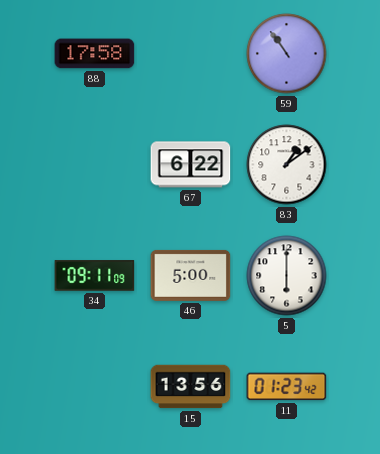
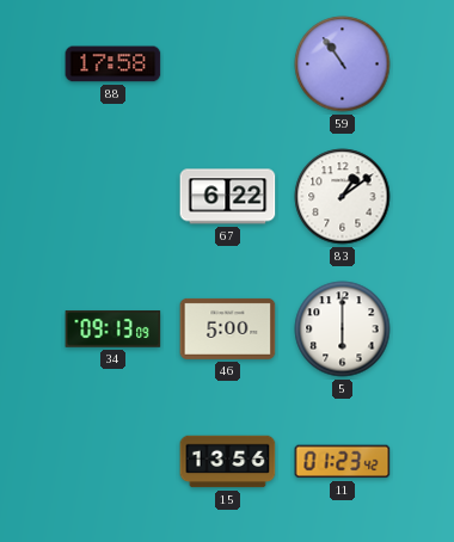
34: 09:11 -> 09:13 (113, 329)
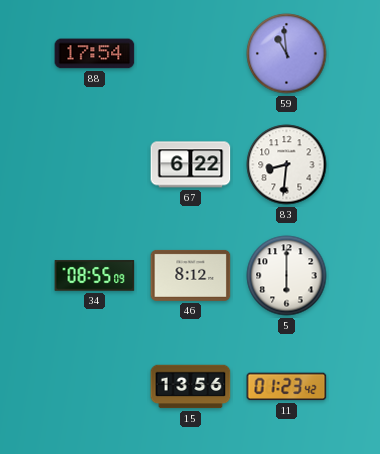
88: 17:58 -> 17:54 (95, 54)
59: 10:54 -> 10:59 (287, 54)
83: 1:09 -> 8:31 (287, 165)
34: 09:13 -> 08:55 (95, 276)
46: 5:00 -> 8:12 (191, 275)
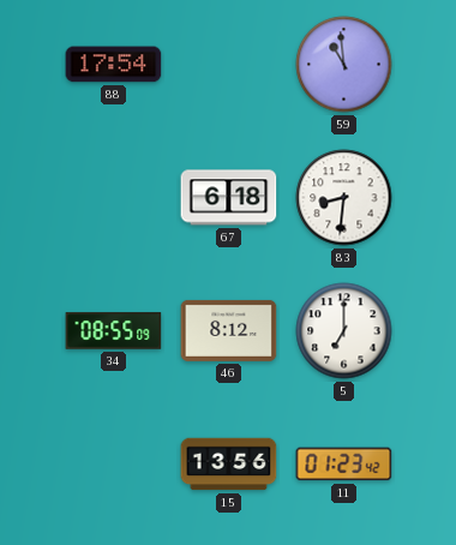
67: 6:22 -> 6:18 (229, 198)
5: 6:00 -> 7:00 (344, 331)
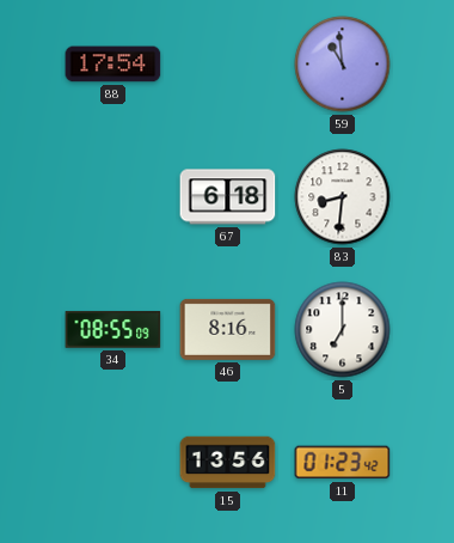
46: 8:12 -> 8:16 (228, 329)
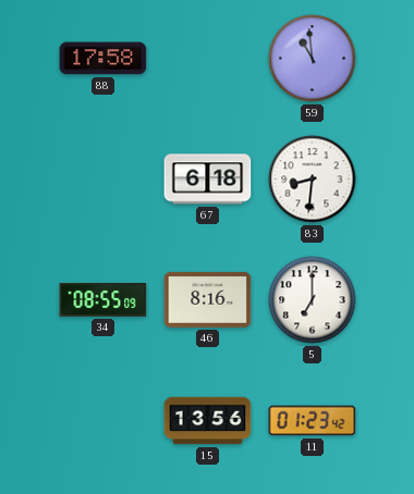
88: 17:54 -> 17:58 (103, 59)
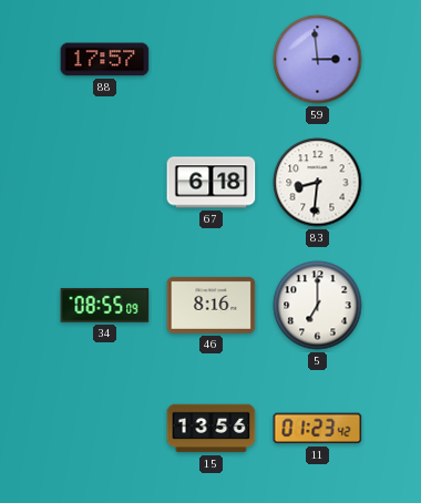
88: 17:58 -> 17:57 (105, 60)
59: 10:59 -> 2:59 (318, 60)
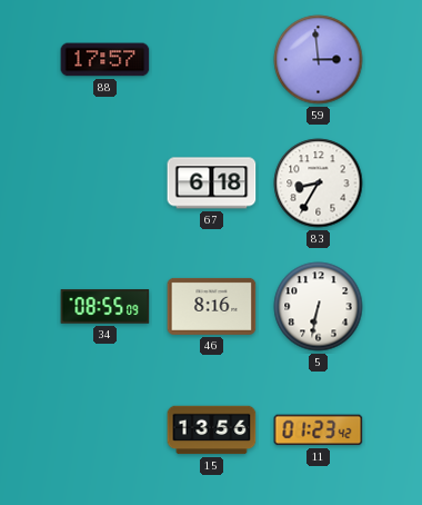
83: 8:31 -> 8:35 (319, 184)
5: 7:00 -> 6:32 (319, 307)
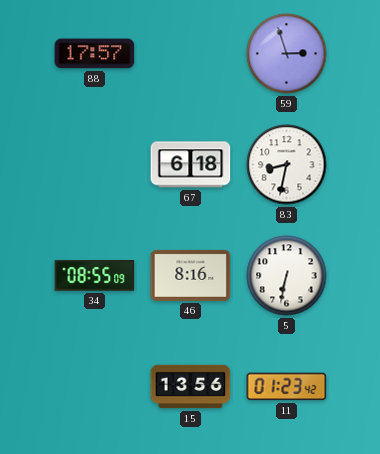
59: 2:59 -> 2:57 (287, 54)
83: 8:35 -> 8:32 (287, 165)
